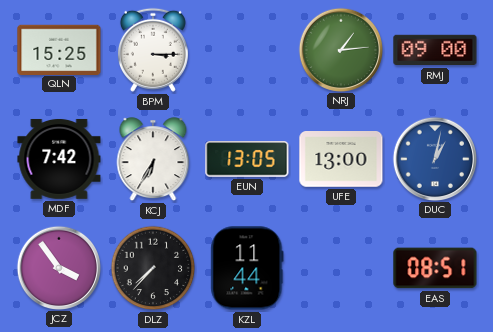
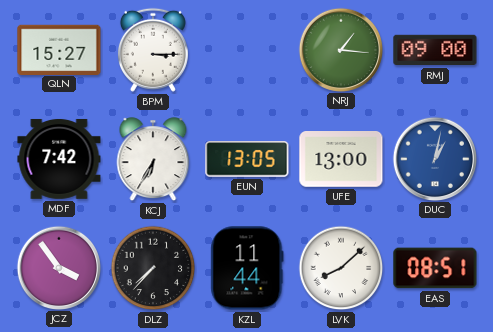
QLN: 15:25 -> 15:27 (59, 49)
NRJ: 1:14 -> 1:16 (340, 49)
LVK: none -> 8:08 (341, 268)
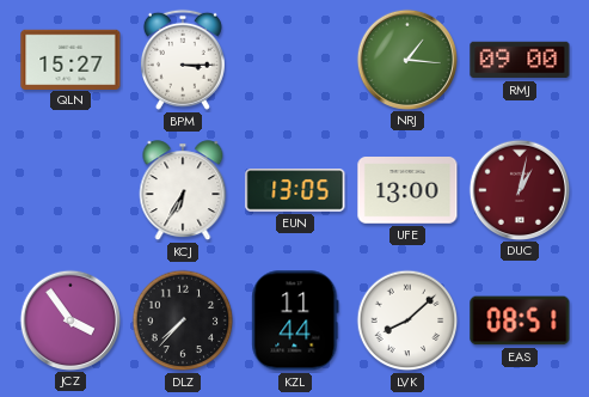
MDF: 7:42 -> none (59, 159)
DUC dial: blue -> burgundy (519, 189)
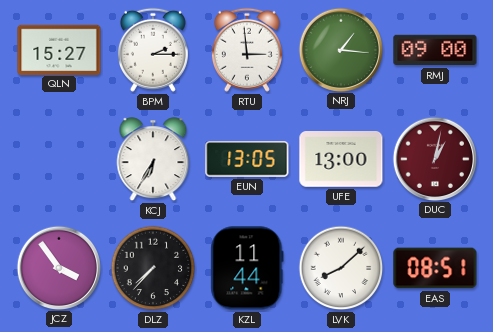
BPM: 3:15 -> 2:15 (153, 50)
RTU: none -> 2:59 (247, 50)
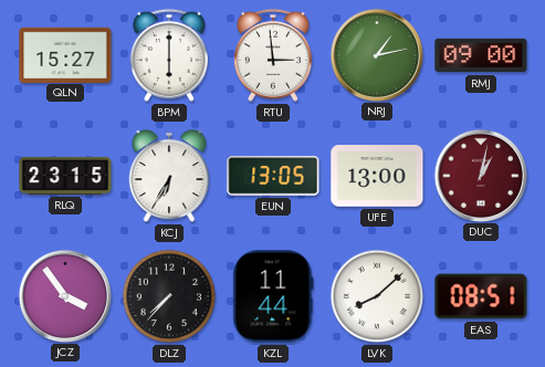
BPM: 2:15 -> 6:00 (169, 55)
NRJ: 1:16 -> 1:13 (376, 54)
RLQ: none -> 23:15 (65, 176)
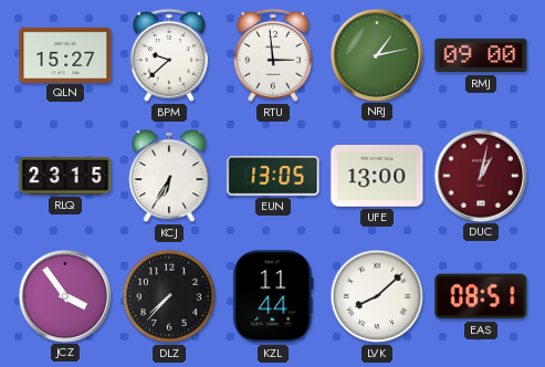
BPM: 6:00 -> 9:38 (169, 55)
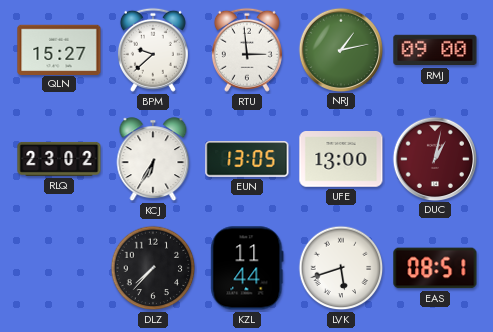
RLQ: 23:15 -> 23:02 (59, 159)
JCZ: 3:54 -> none (64, 295)
LVK: 8:08 -> 5:42 (341, 268)
